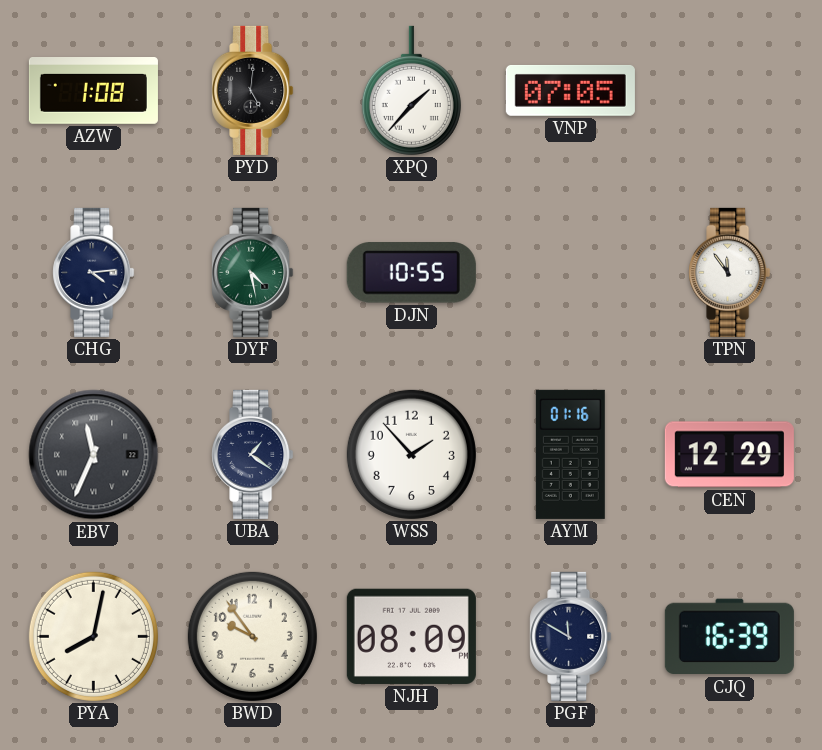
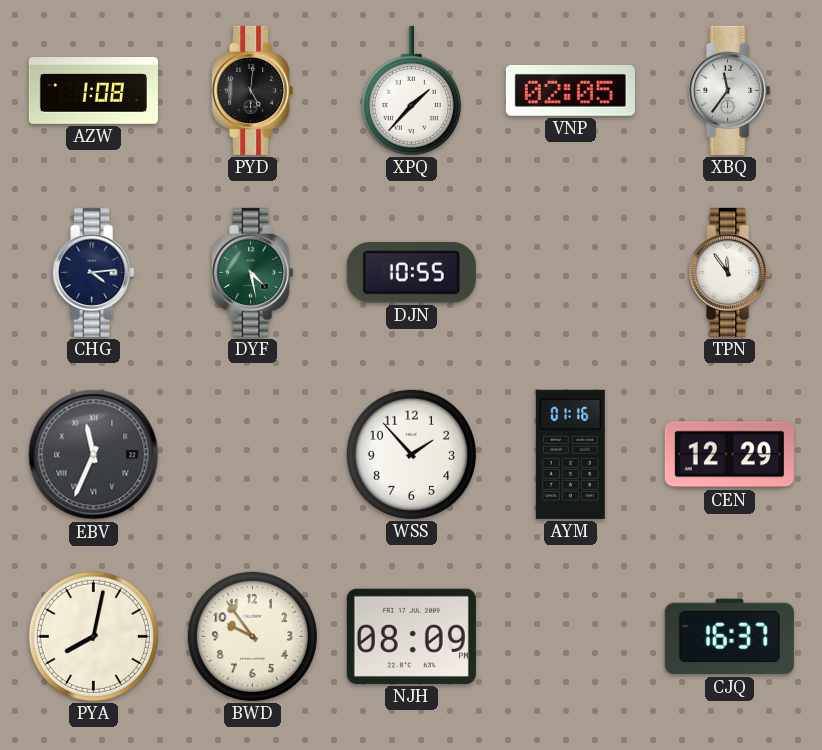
VNP: 07:05 -> 02:05 (570, 90)
XBQ: none -> 11:36 (730, 90)
UBA: 1:21 -> none (253, 454)
PGF: 11:50 -> none (571, 636)
CJQ: 16:39 -> 16:37 (729, 637)
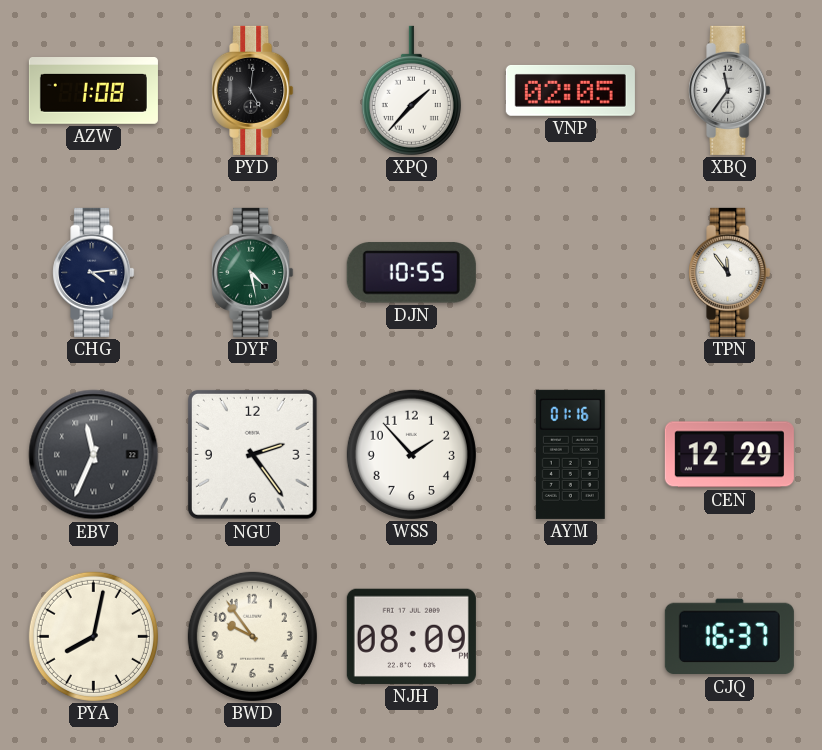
NGU: none -> 2:24 (252, 454)
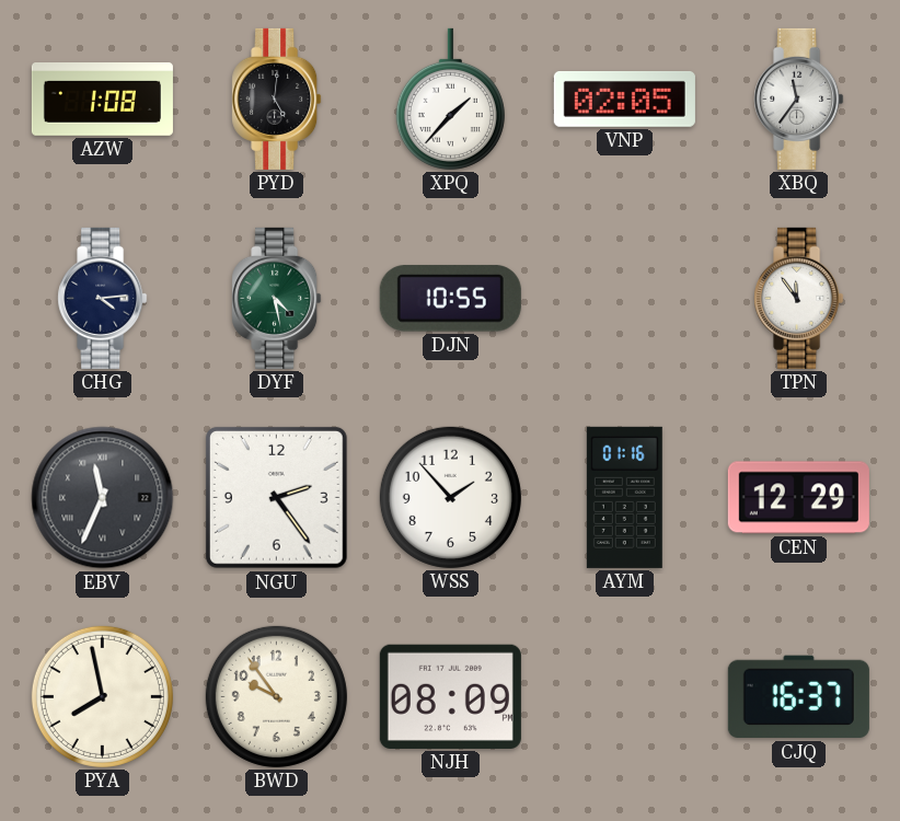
PYA: 8:02 -> 7:58 (102, 696)
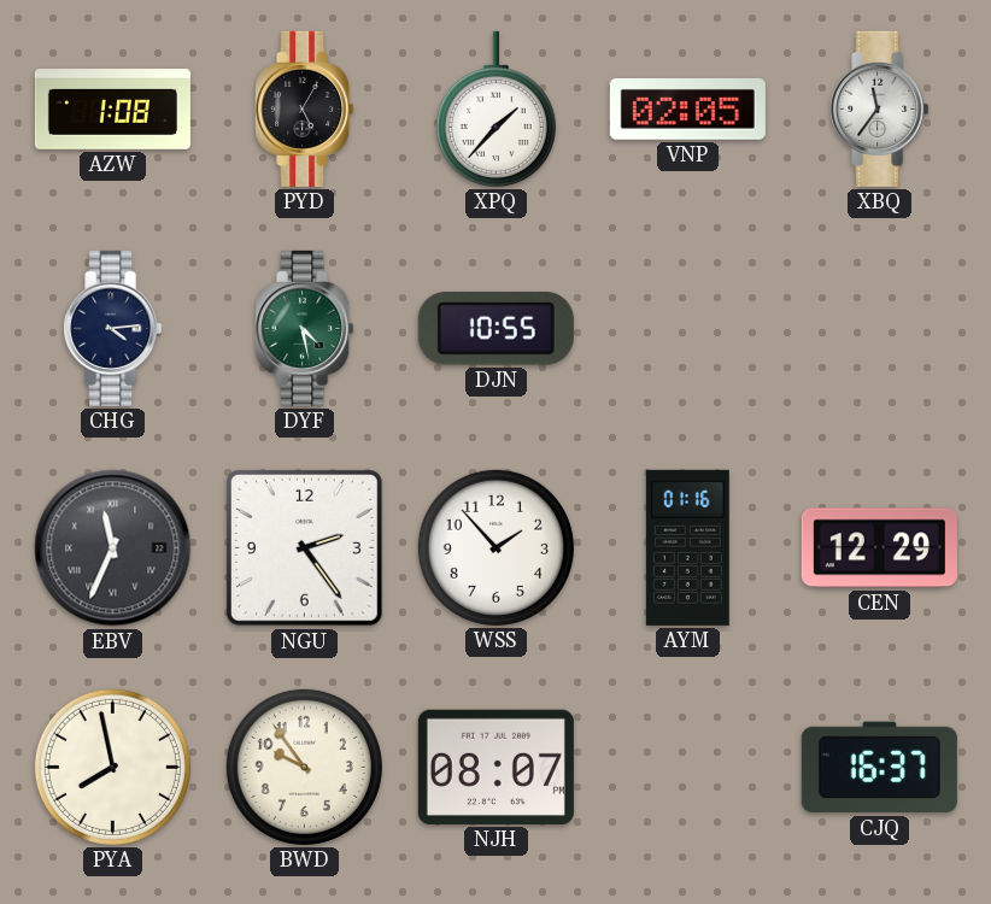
PYD: 5:01 -> 5:05 (305, 108)
TPN: 11:54 -> none (799, 298)
NJH: 08:09 -> 08:07 (495, 767)
